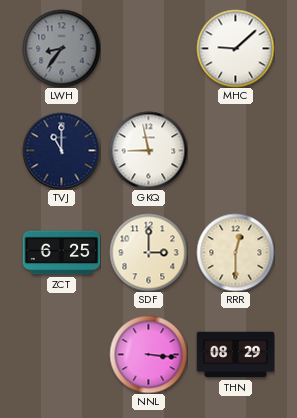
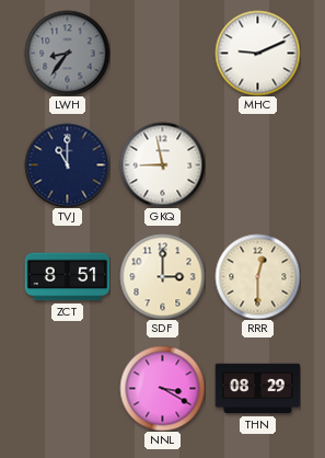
MHC: 9:08 -> 9:11 (257, 53)
ZCT: 6:25 -> 8:51 (67, 277)
NNL: 3:16 -> 3:20 (162, 388)
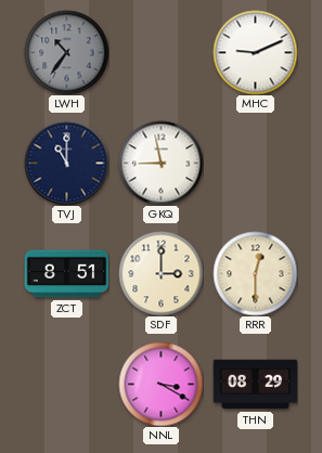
LWH: 8:36 -> 10:36 (66, 52)
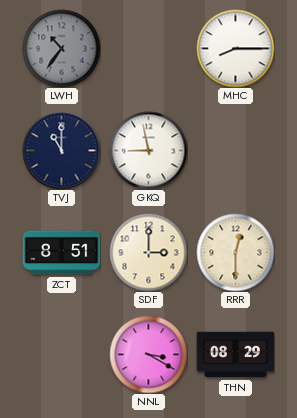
MHC: 9:11 -> 8:15 (235, 48)
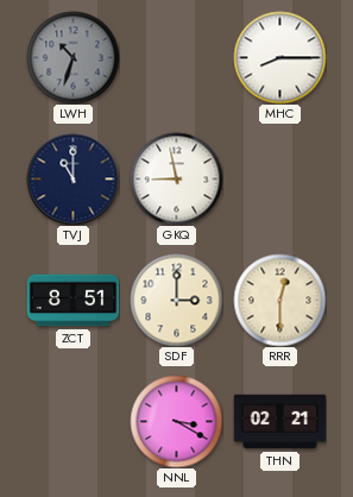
LWH: 10:36 -> 10:33 (73, 57)
THN: 08:29 -> 02:21 (279, 422)
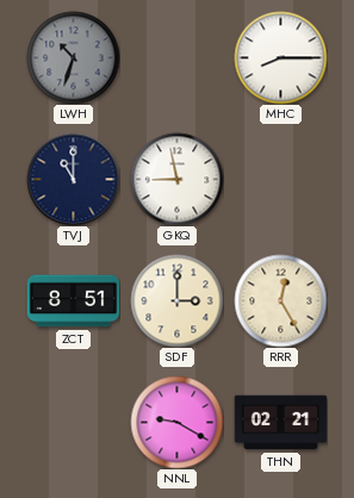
RRR: 12:30 -> 12:25 (280, 300)
NNL: 3:20 -> 9:20 (176, 422)
